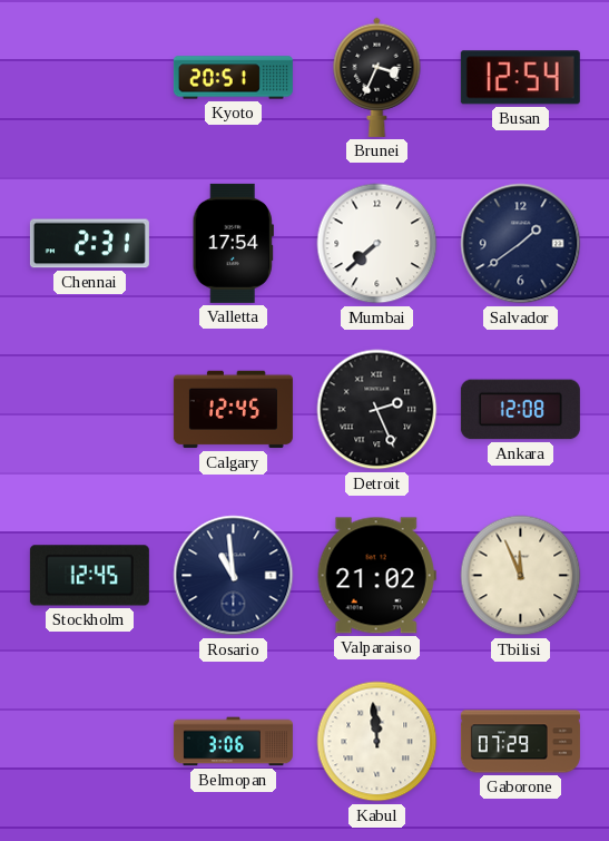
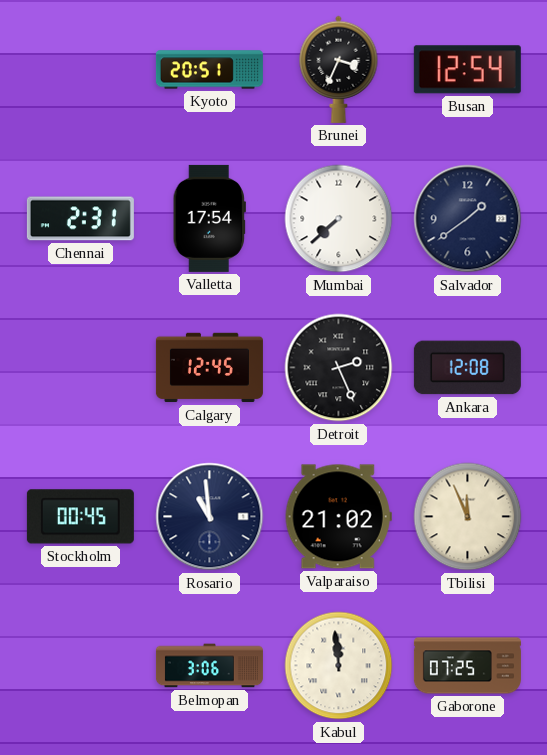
Stockholm: 12:45 -> 00:45 (80, 517)
Gaborone: 07:29 -> 07:25 (467, 666)
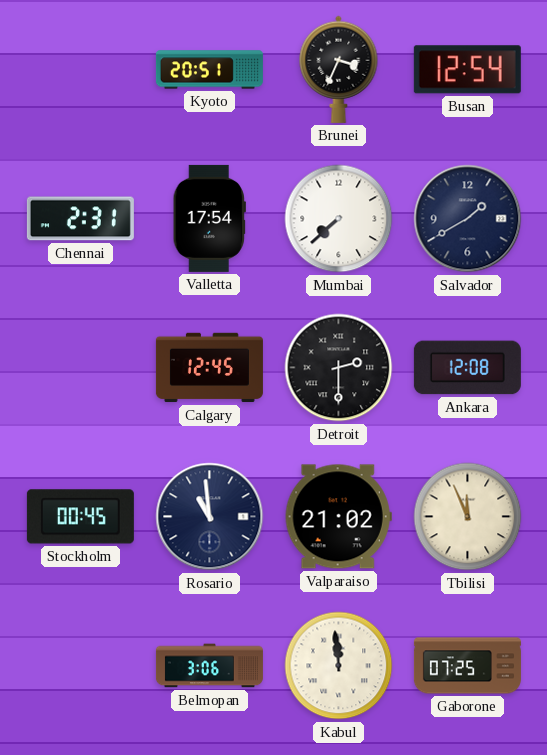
Salvador: 1:39 -> 1:40 (468, 219)
Detroit: 2:26 -> 2:30 (339, 368)
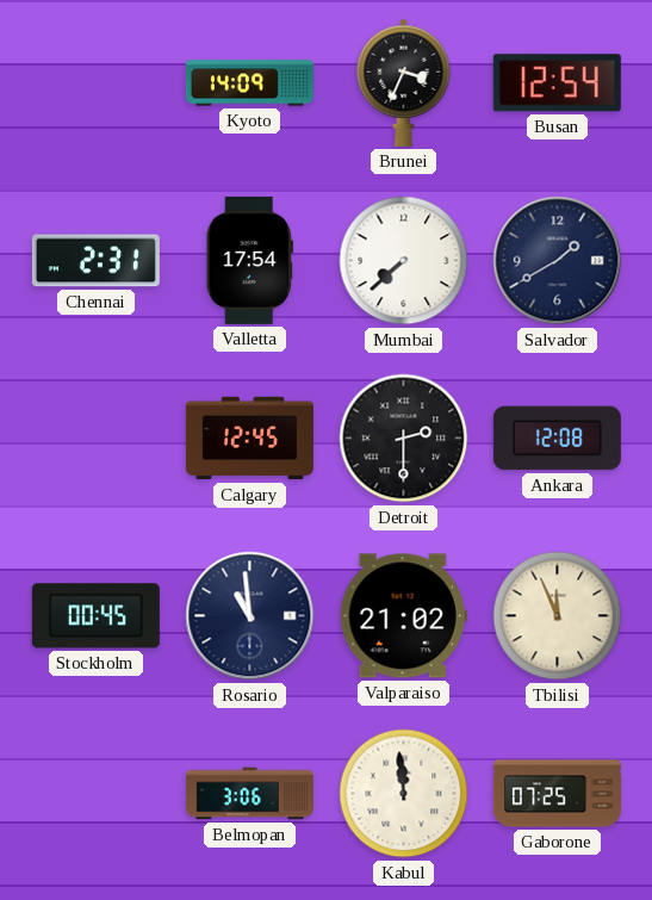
Kyoto: 20:51 -> 14:09 (249, 83)
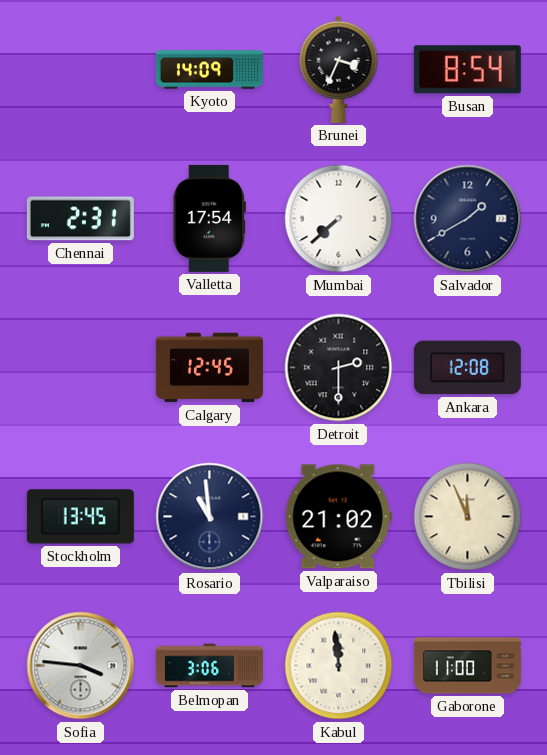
Busan: 12:54 -> 8:54 (467, 70)
Stockholm: 00:45 -> 13:45 (80, 517)
Sofia: none -> 3:46 (81, 666)
Gaborone: 07:25 -> 11:00 (467, 666)
